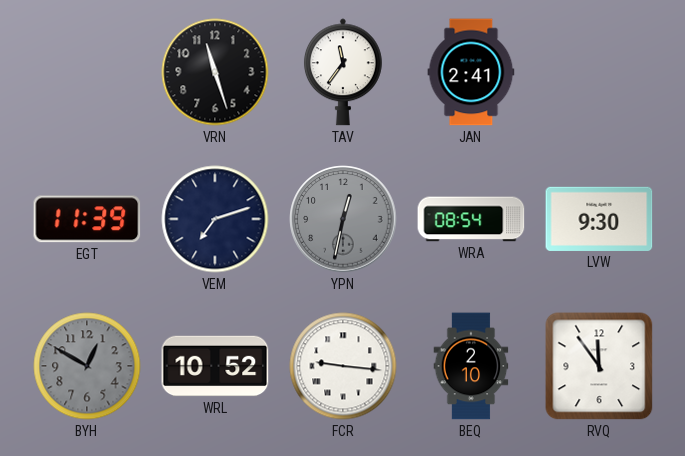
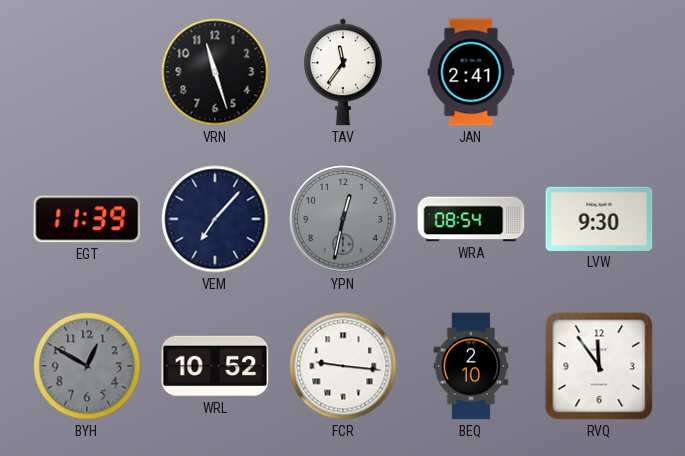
VEM: 7:12 -> 7:07 (215, 219)
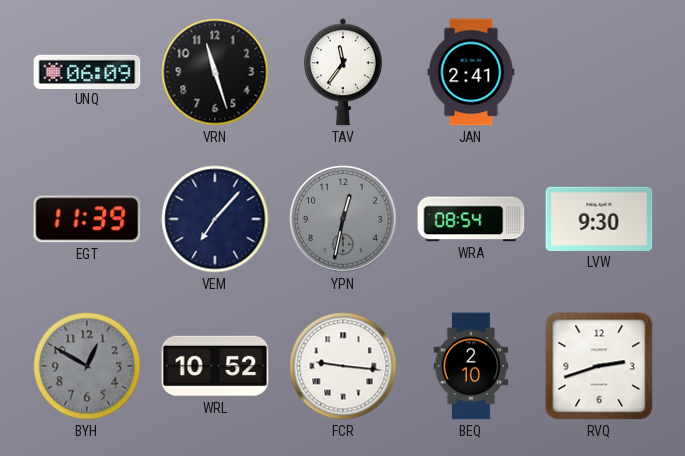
UNQ: none -> 06:09 (87, 71)
RVQ: 11:54 -> 2:42 (599, 366)
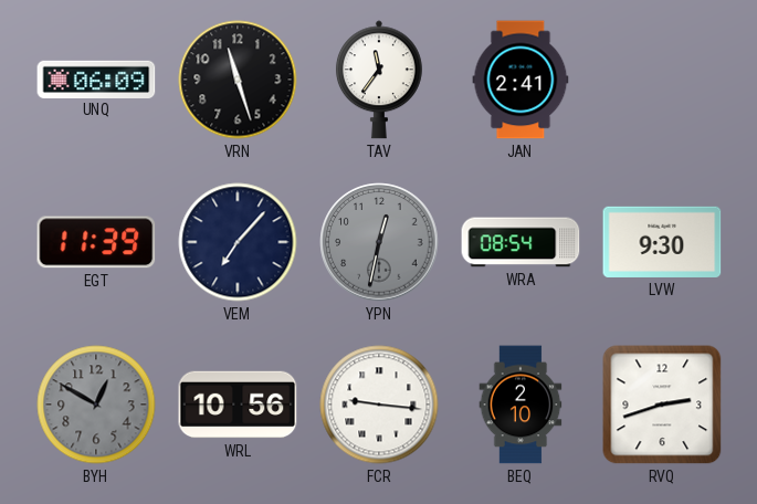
WRL: 10:52 -> 10:56 (238, 405)
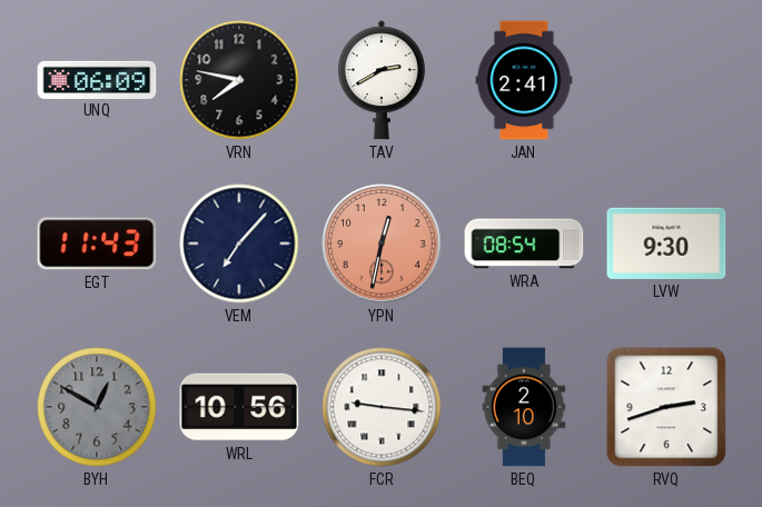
VRN: 11:27 -> 7:47 (239, 80)
TAV: 11:36 -> 2:40 (382, 80)
EGT: 11:39 -> 11:43 (97, 243)
YPN dial: grey -> salmon (382, 243)
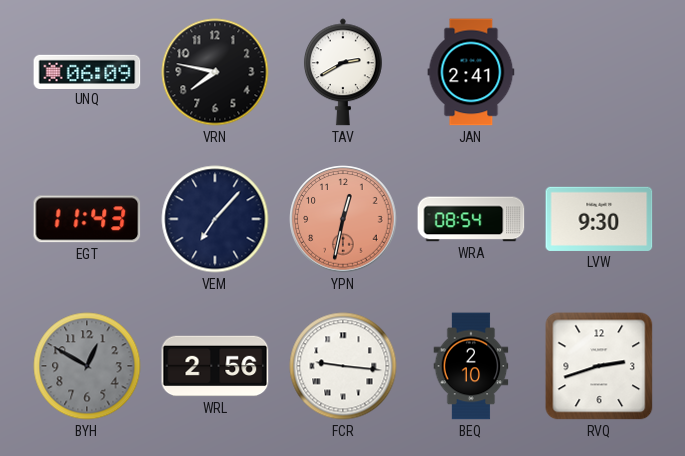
WRL: 10:56 -> 2:56 (215, 366)
